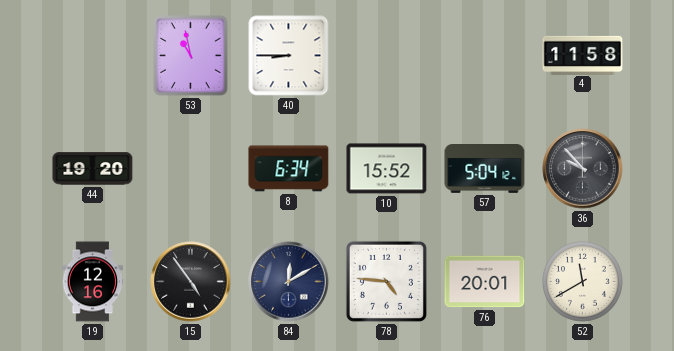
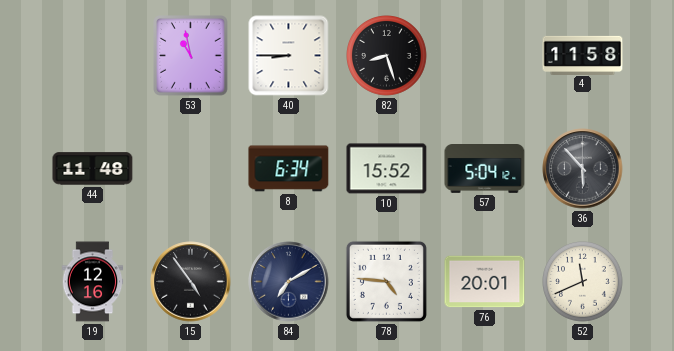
82: none -> 8:27 (387, 56)
44: 19:20 -> 11:48 (93, 169)
36: 9:53 -> 5:53 (583, 169)
84: 12:10 -> 7:10 (289, 282)
52: 11:40 -> 11:41 (583, 282)
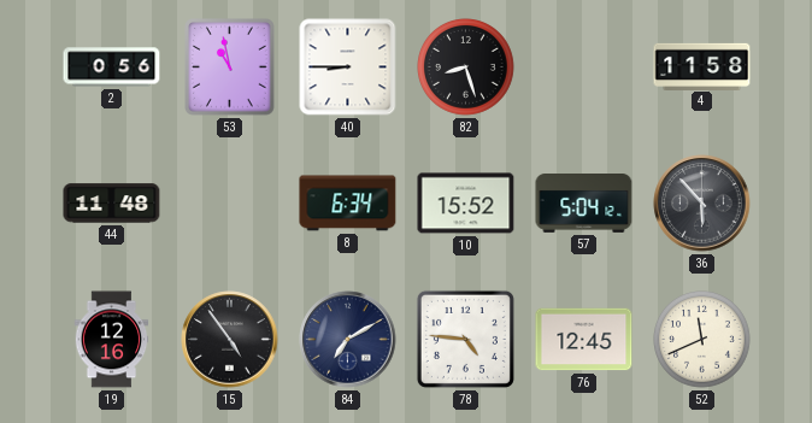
2: none -> 0:56 (112, 67)
76: 20:01 -> 12:45 (584, 340)
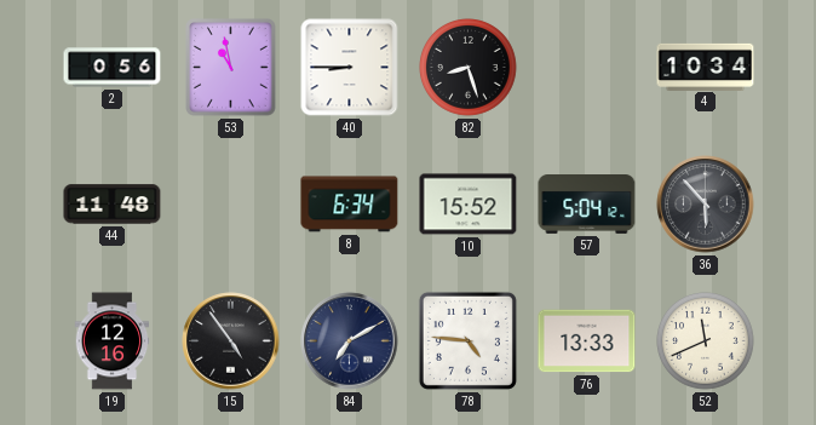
4: 11:58 -> 10:34 (706, 67)
76: 12:45 -> 13:33 (587, 341)
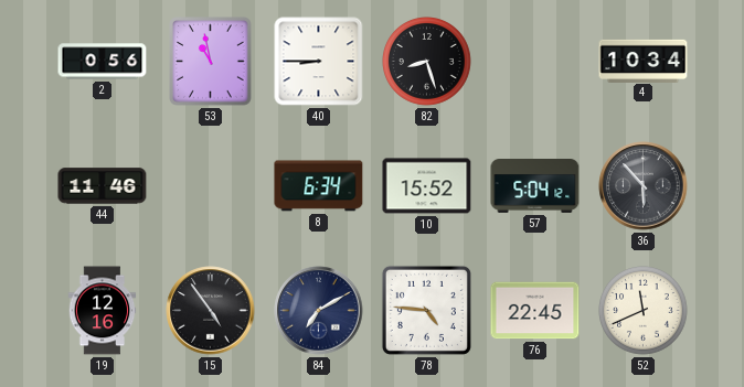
44: 11:48 -> 11:46 (103, 186)
76: 13:33 -> 22:45 (535, 311)
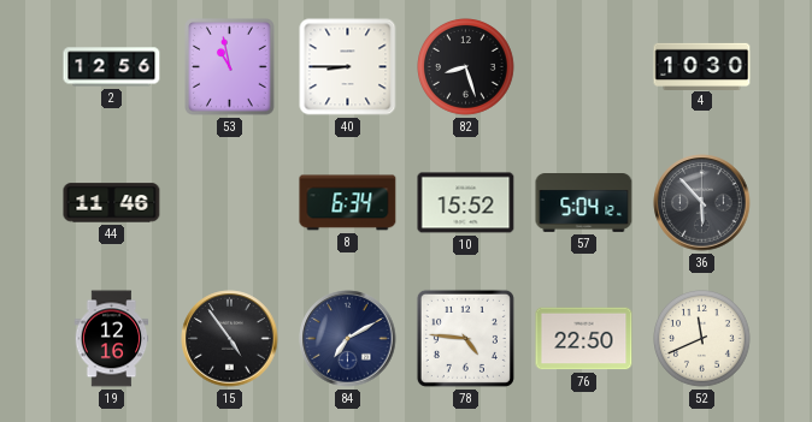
2: 0:56 -> 12:56 (112, 67)
4: 10:34 -> 10:30 (702, 66)
76: 22:45 -> 22:50 (584, 339)
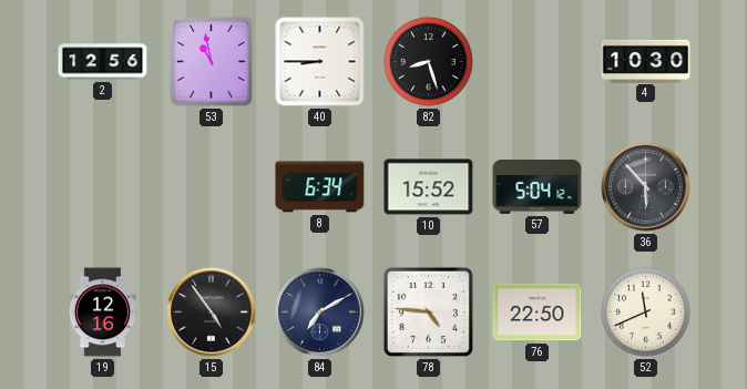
44: 11:46 -> none (112, 203)
